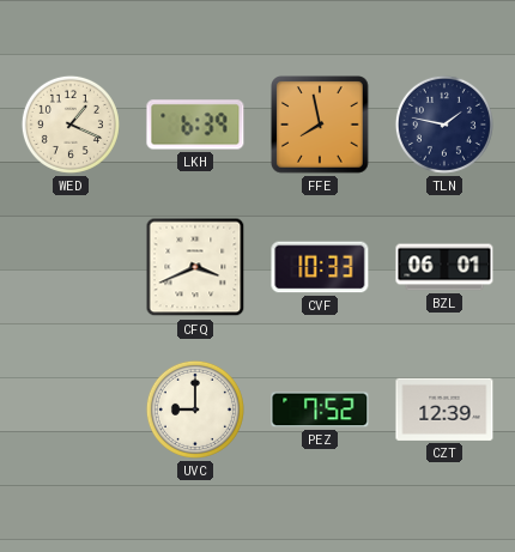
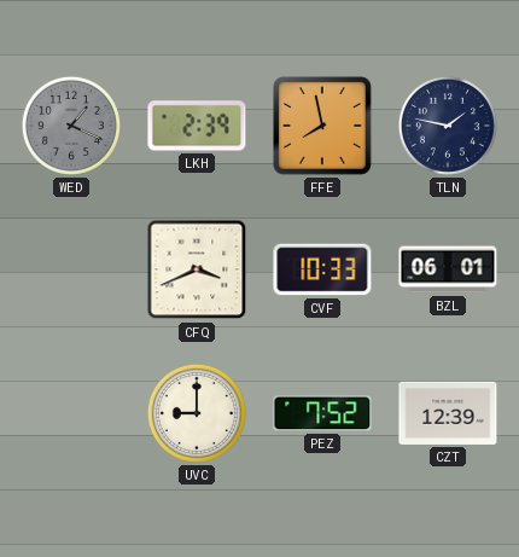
WED dial: cream -> grey (71, 126)
LKH: 6:39 -> 2:39 (197, 126)
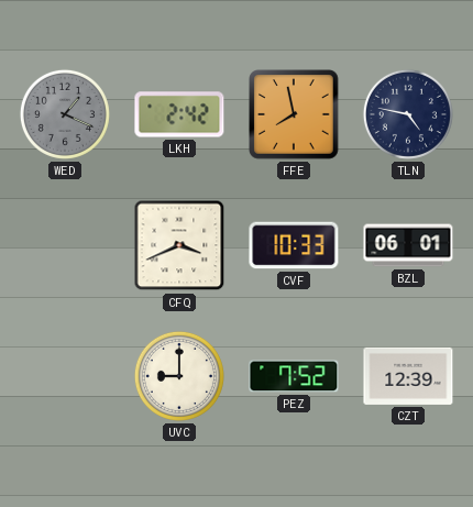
LKH: 2:39 -> 2:42 (179, 114)
TLN: 1:47 -> 4:47 (408, 114)
